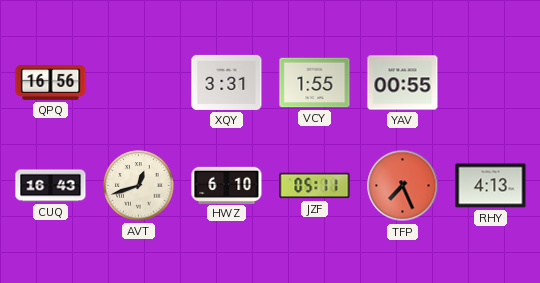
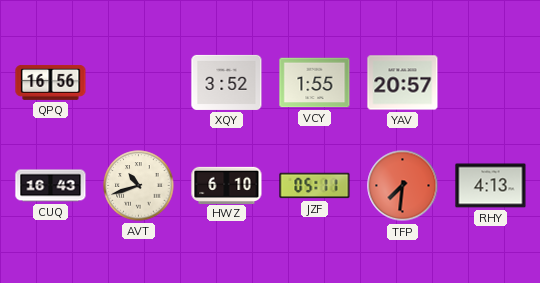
XQY: 3:31 -> 3:52 (227, 82)
YAV: 00:55 -> 20:57 (403, 83)
AVT: 12:42 -> 10:42 (139, 186)
TFP: 7:26 -> 7:31 (403, 186)
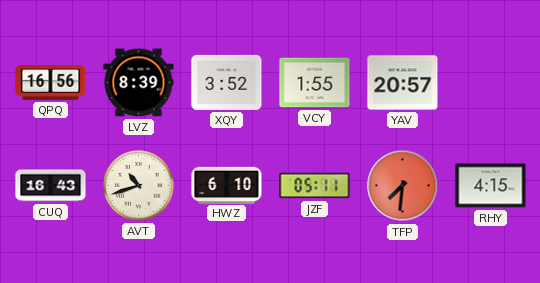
LVZ: none -> 8:39 (139, 83)
RHY: 4:13 -> 4:15 (491, 186)
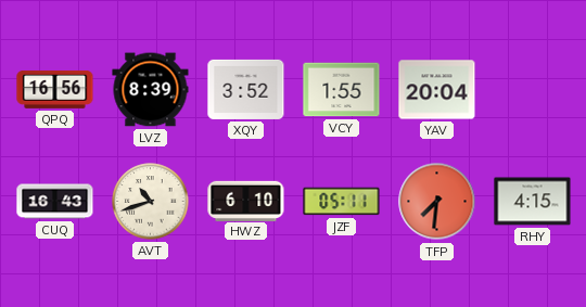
YAV: 20:57 -> 20:04 (437, 90)
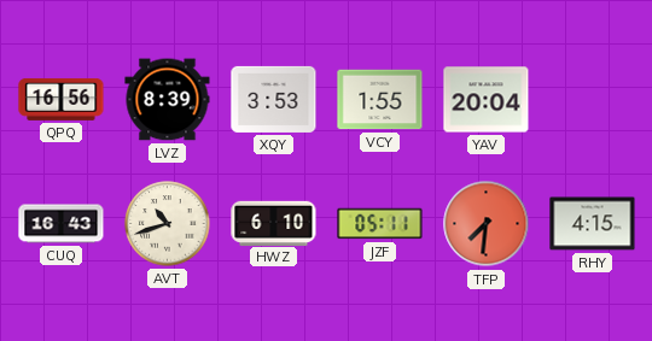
XQY: 3:52 -> 3:53 (274, 99)
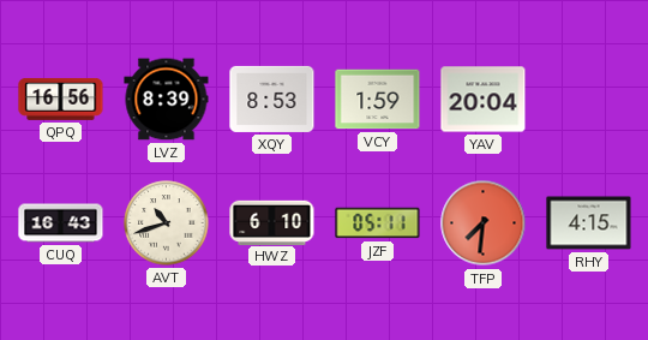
XQY: 3:53 -> 8:53 (272, 99)
VCY: 1:55 -> 1:59 (378, 100)
